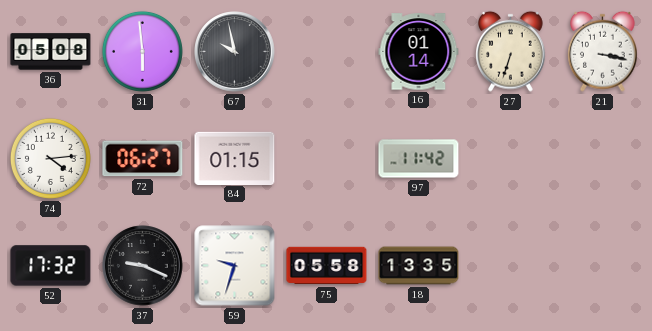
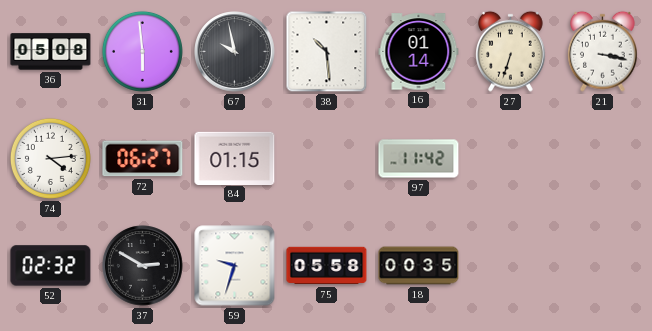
38: none -> 10:29 (327, 52)
52: 17:32 -> 02:32 (51, 266)
37: 9:19 -> 2:50 (143, 266)
18: 13:35 -> 00:35 (419, 266)
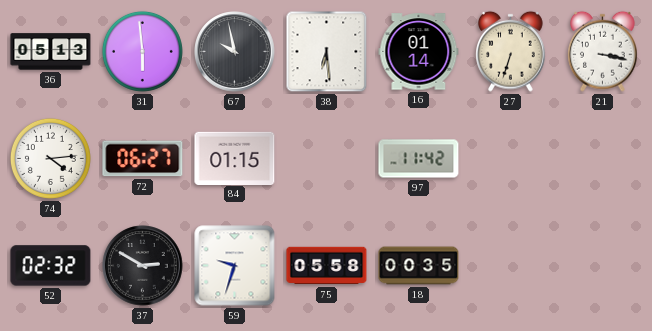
36: 05:08 -> 05:13 (51, 52)
38: 10:29 -> 6:29 (327, 52)
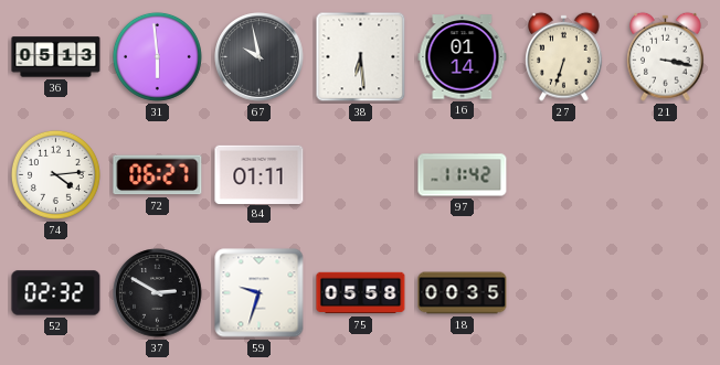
84: 01:15 -> 01:11 (260, 174)
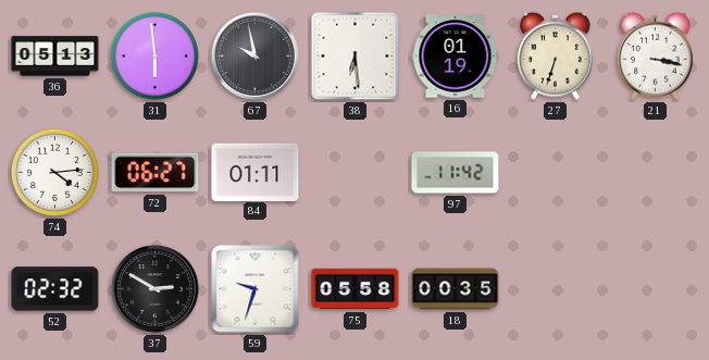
16: 01:14 -> 01:19 (456, 57)
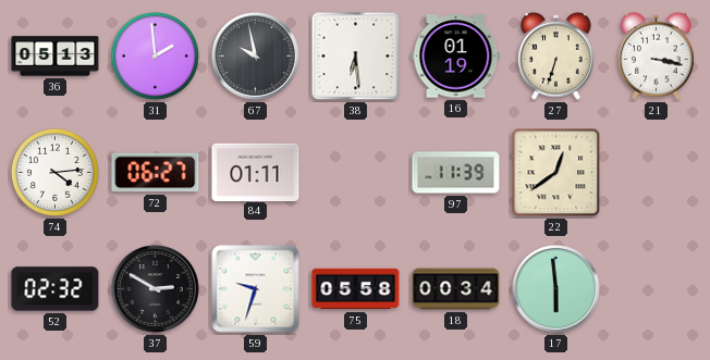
31: 5:59 -> 1:59 (155, 55)
97: 11:42 -> 11:39 (456, 173)
22: none -> 12:39 (556, 173)
18: 00:35 -> 00:34 (456, 289)
17: none -> 5:59 (556, 289)
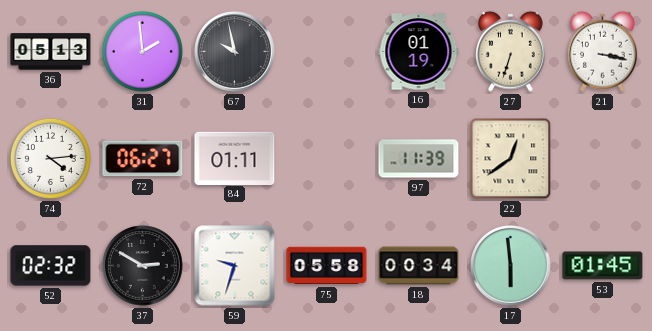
38: 6:29 -> none (356, 57)
53: none -> 01:45 (603, 266)
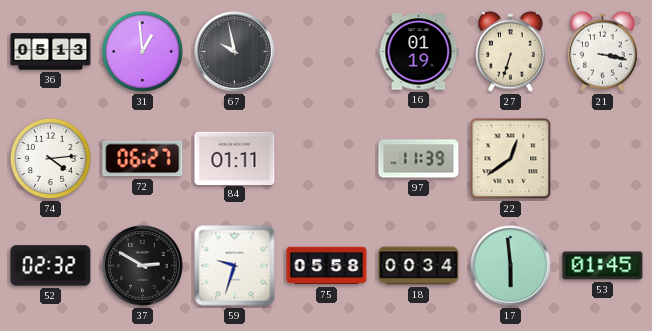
31: 1:59 -> 12:59 (142, 51)
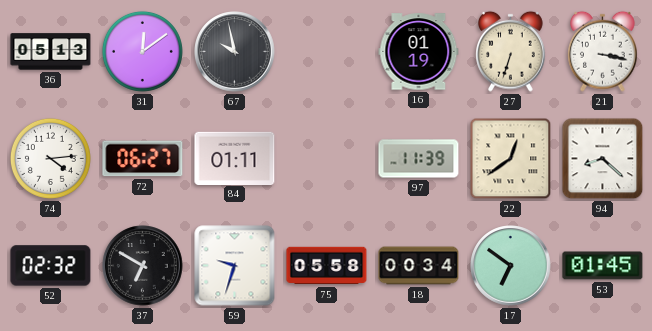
31: 12:59 -> 12:09 (142, 51)
94: none -> 8:22 (603, 159)
37: 2:50 -> 6:50 (143, 266)
17: 5:59 -> 6:51 (511, 266)
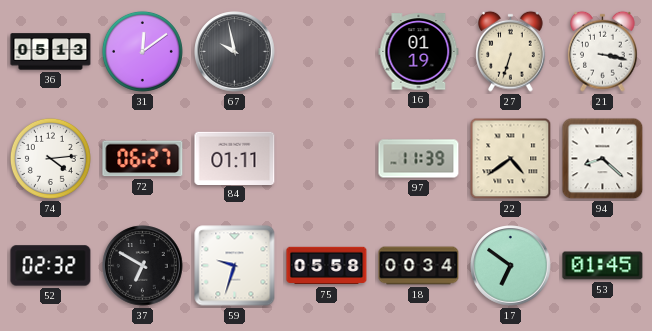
22: 12:39 -> 4:39 (511, 159)
